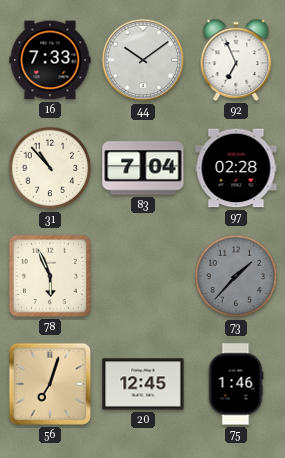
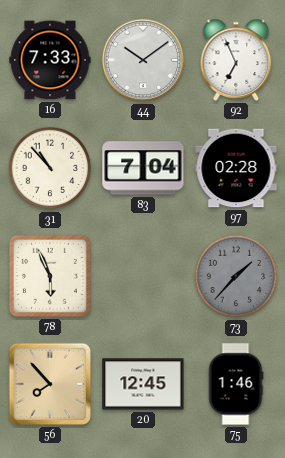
56: 7:03 -> 7:53 (50, 384)
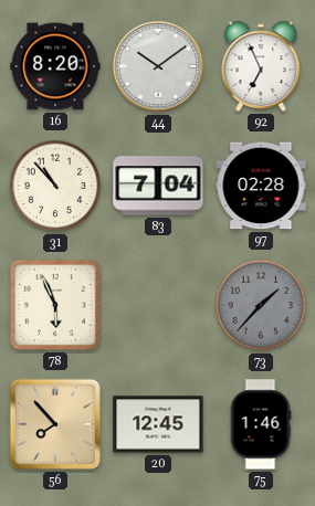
16: 7:33 -> 8:20 (55, 66)
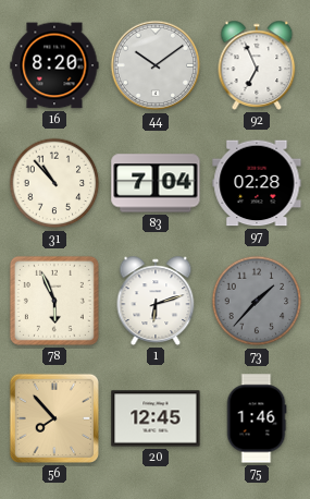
1: none -> 6:12 (156, 301)
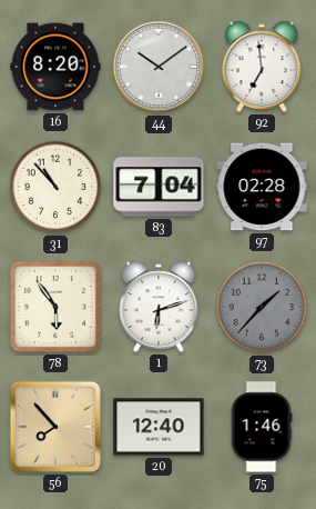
92: 6:56 -> 6:59 (262, 67)
78: 5:56 -> 5:54 (55, 307)
20: 12:45 -> 12:40 (159, 427)
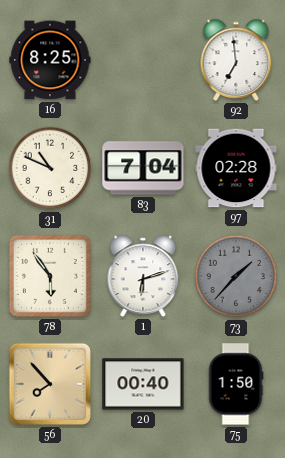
16: 8:20 -> 8:25 (50, 60)
44: 10:09 -> none (159, 67)
31: 10:53 -> 10:49 (50, 168)
20: 12:40 -> 00:40 (143, 384)
75: 1:46 -> 1:50 (236, 384)
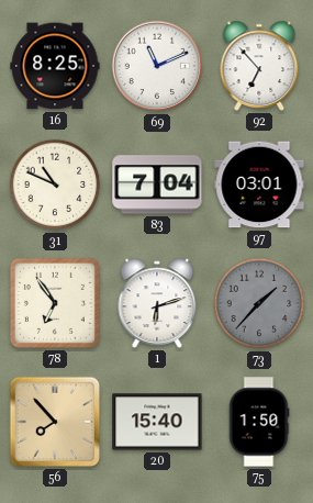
69: none -> 11:11 (157, 66)
92: 6:59 -> 6:53 (259, 66)
97: 02:28 -> 03:01 (259, 185)
78: 5:54 -> 6:54 (55, 303)
20: 00:40 -> 15:40 (157, 422)
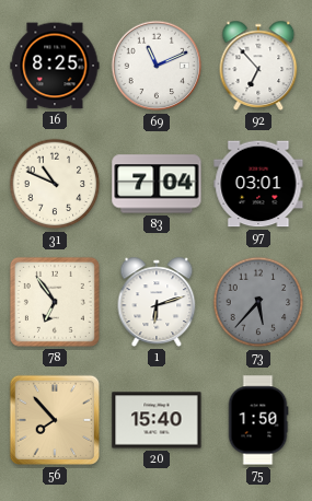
73: 1:37 -> 5:37 (258, 302)
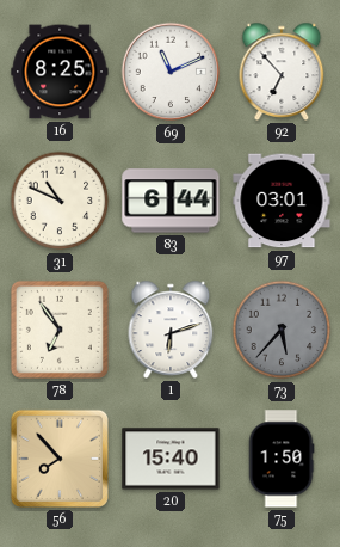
83: 7:04 -> 6:44 (171, 201)
